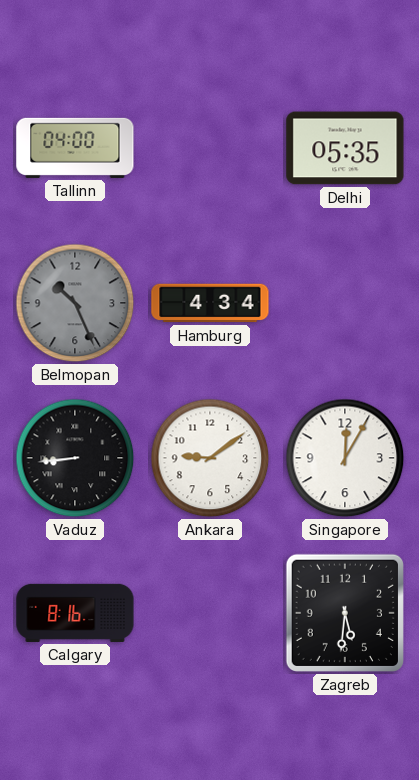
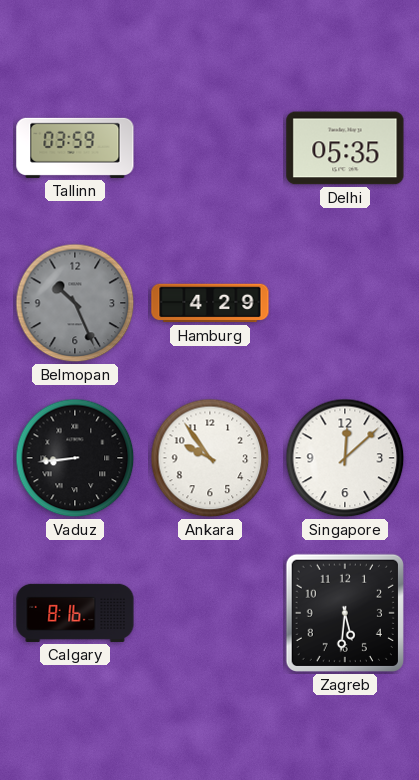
Tallinn: 04:00 -> 03:59 (75, 148)
Hamburg: 4:34 -> 4:29 (210, 303)
Ankara: 9:09 -> 9:54 (210, 458)
Singapore: 12:05 -> 12:08 (345, 458)
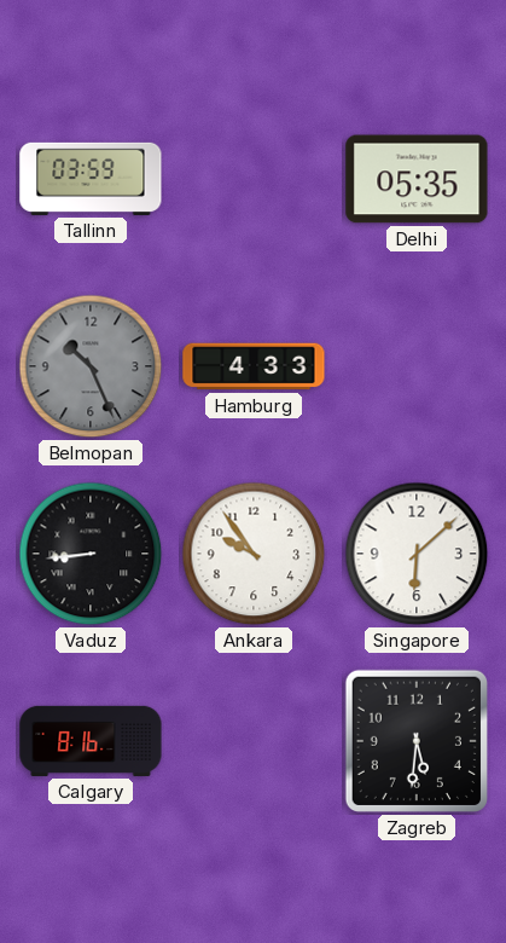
Hamburg: 4:29 -> 4:33 (254, 366)
Singapore: 12:08 -> 6:08 (417, 554)
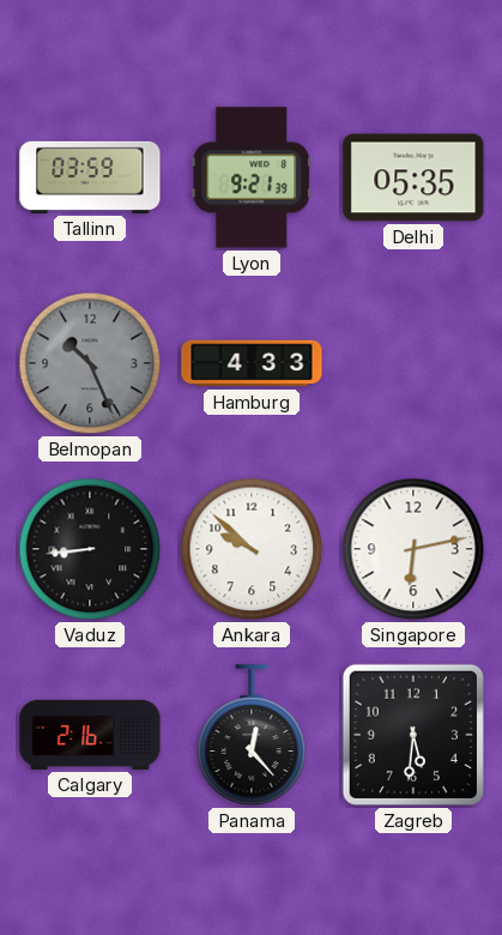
Lyon: none -> 9:21 (252, 177)
Ankara: 9:54 -> 9:52 (252, 549)
Singapore: 6:08 -> 6:13 (413, 549)
Calgary: 8:16 -> 2:16 (90, 735)
Panama: none -> 12:23 (252, 735)
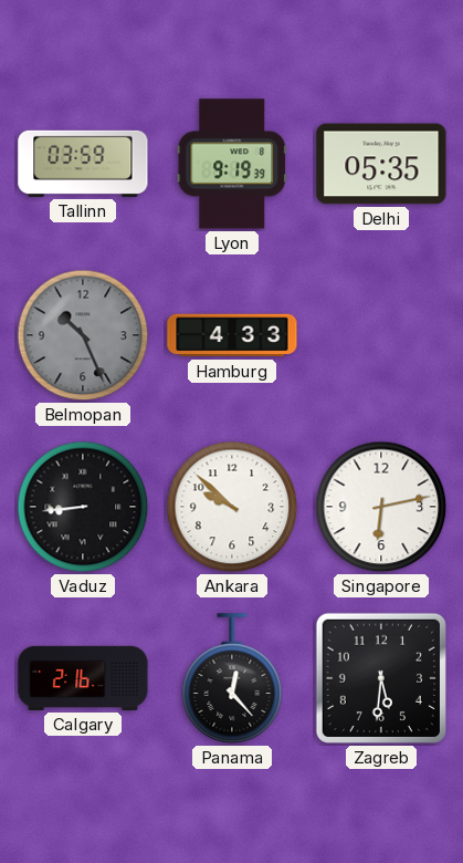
Lyon: 9:21 -> 9:19 (232, 164)
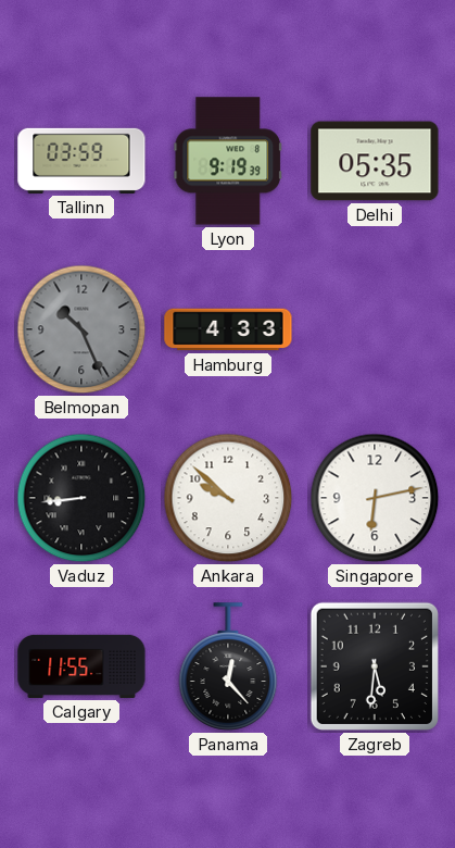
Calgary: 2:16 -> 11:55 (81, 666)
